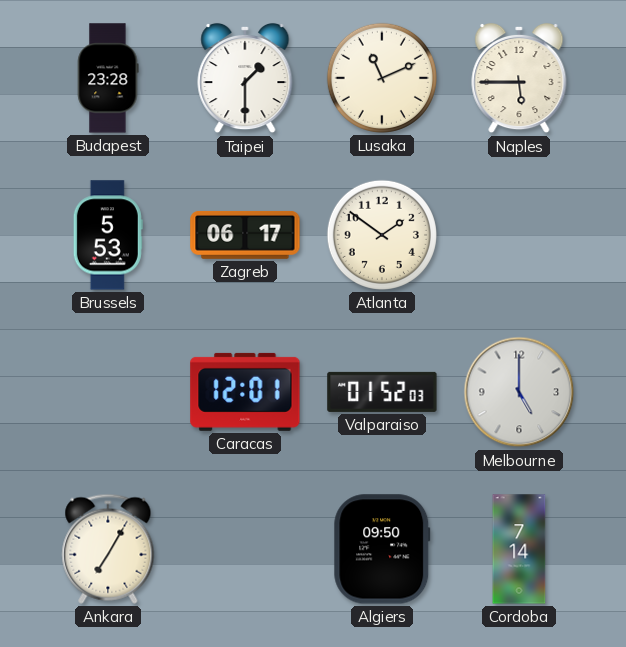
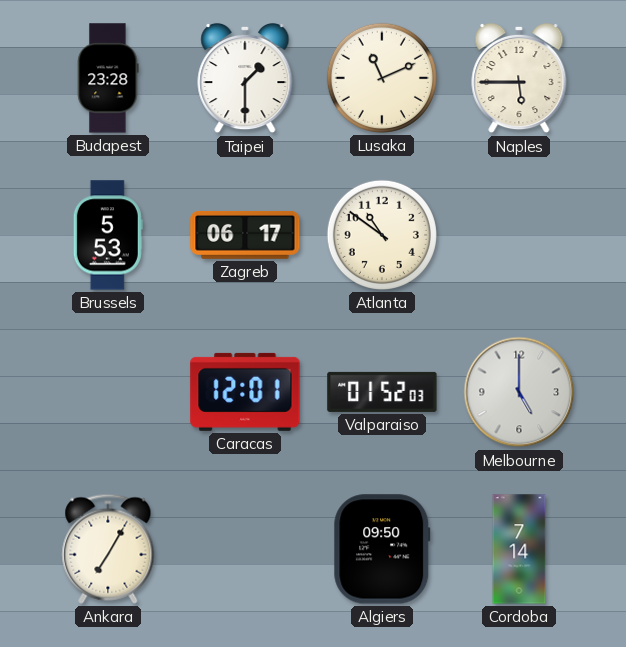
Atlanta: 1:51 -> 10:51 (382, 235)
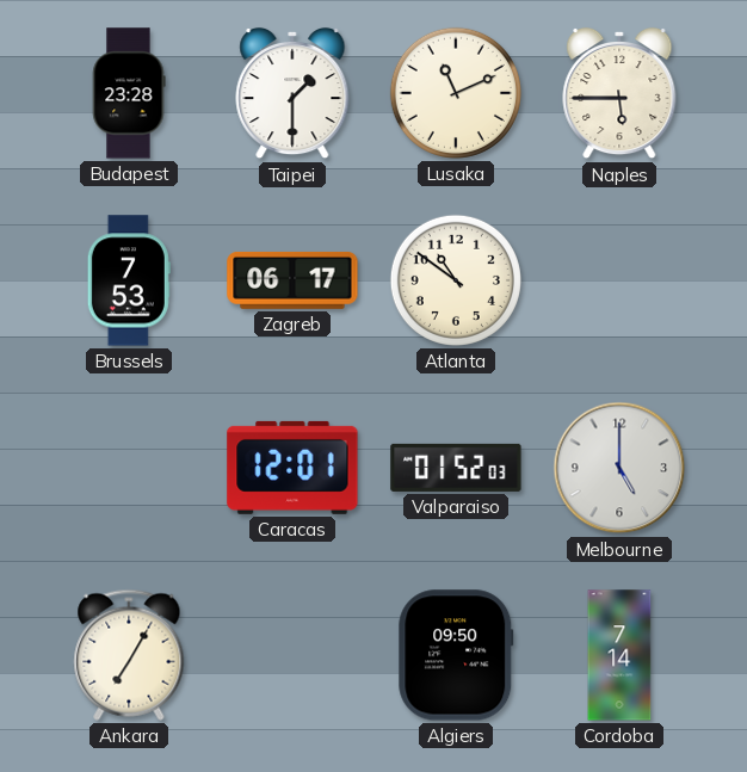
Brussels: 5:53 -> 7:53 (129, 280)
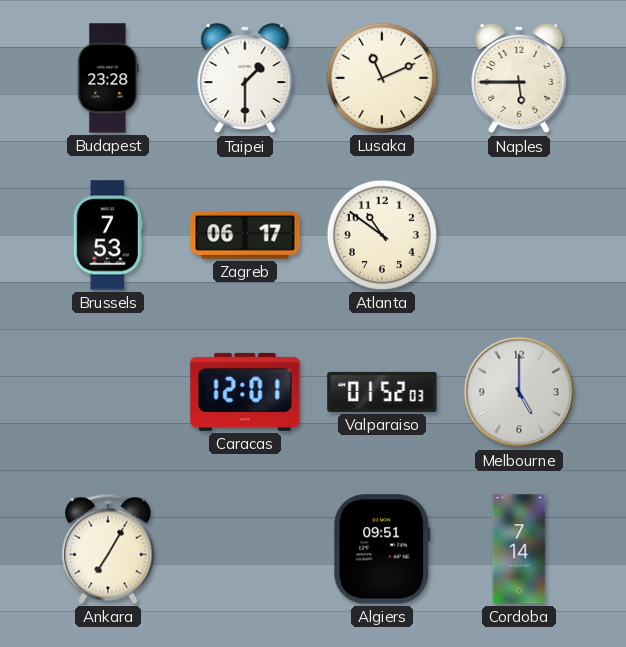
Algiers: 09:50 -> 09:51 (382, 549)
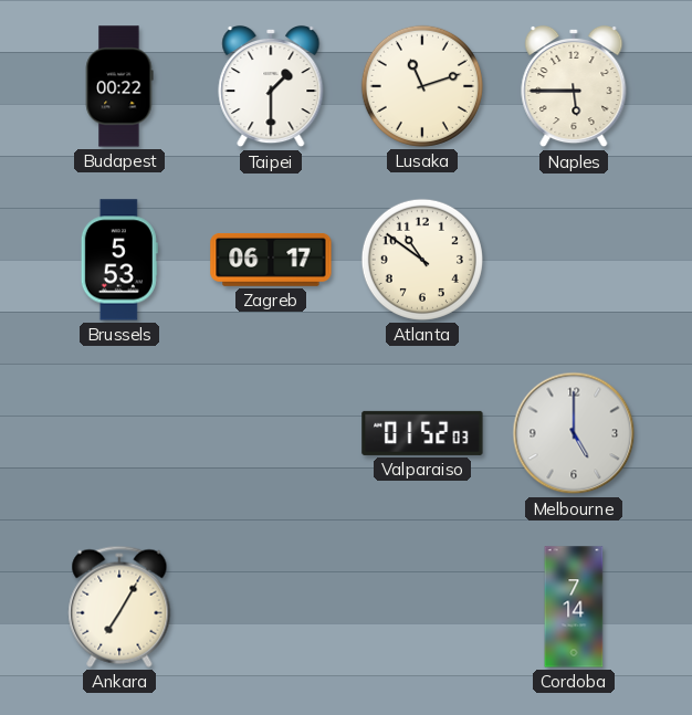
Budapest: 23:28 -> 00:22 (119, 86)
Lusaka: 11:11 -> 11:12 (422, 86)
Brussels: 7:53 -> 5:53 (119, 260)
Caracas: 12:01 -> none (245, 392)
Algiers: 09:51 -> none (382, 549)
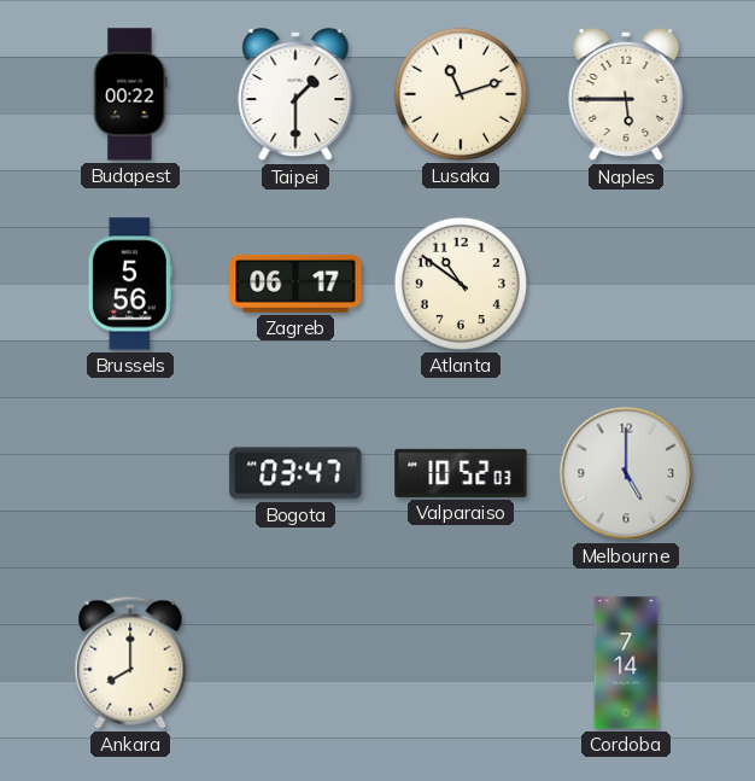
Brussels: 5:53 -> 5:56 (130, 284)
Bogota: none -> 03:47 (295, 473)
Valparaiso: 01:52 -> 10:52 (461, 473)
Ankara: 7:05 -> 8:00 (130, 663)
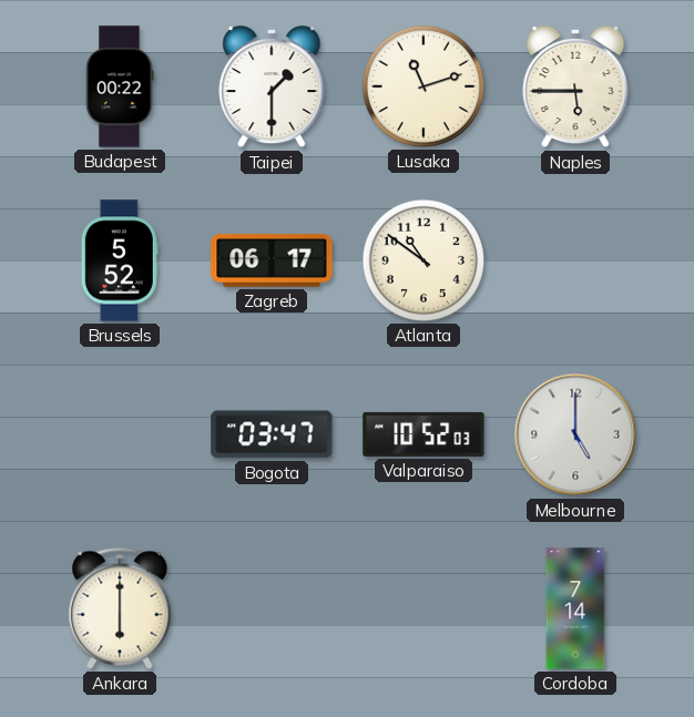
Brussels: 5:56 -> 5:52 (120, 260)
Ankara: 8:00 -> 6:00 (120, 608)
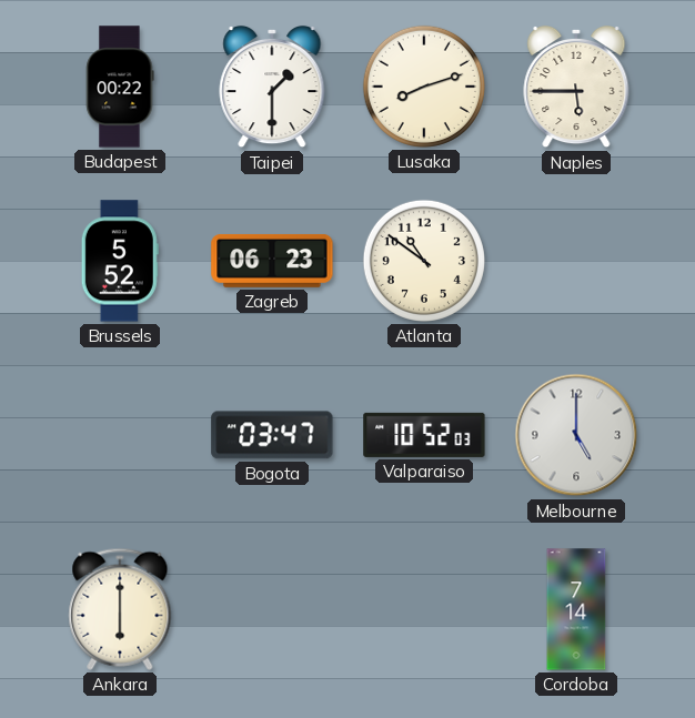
Lusaka: 11:12 -> 8:12 (424, 87)
Zagreb: 06:17 -> 06:23 (272, 261)
